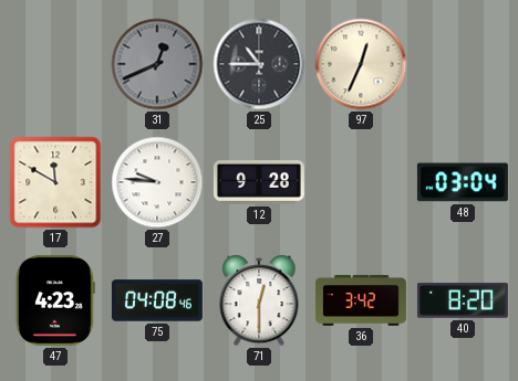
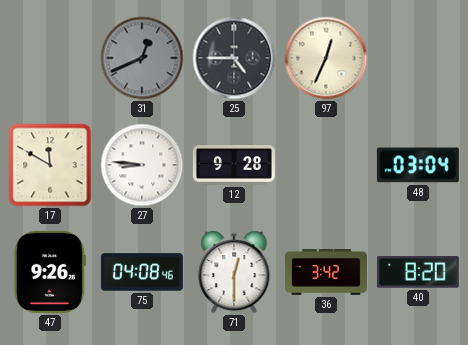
25: 10:45 -> 4:45 (234, 58)
27: 9:46 -> 8:46 (142, 165)
47: 4:23 -> 9:26 (50, 272)
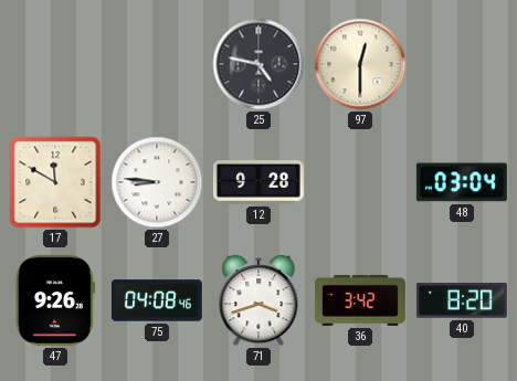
31: 12:41 -> none (142, 58)
25: 4:45 -> 4:47 (258, 64)
97: 12:34 -> 12:30 (360, 64)
71: 12:30 -> 3:42 (258, 300)
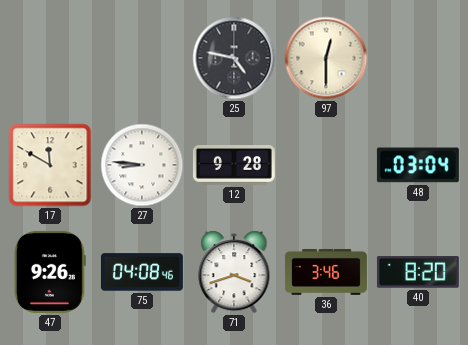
36: 3:42 -> 3:46 (326, 272)
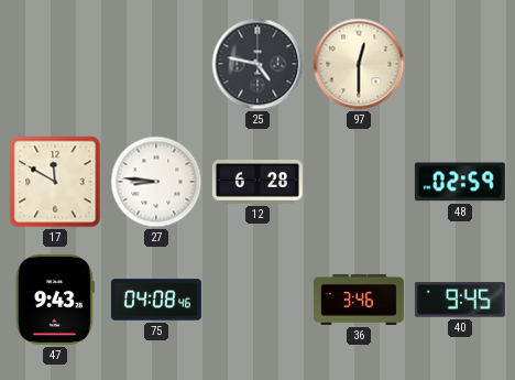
12: 9:28 -> 6:28 (257, 183)
48: 03:04 -> 02:59 (460, 182)
47: 9:26 -> 9:43 (55, 300)
71: 3:42 -> none (234, 272)
40: 8:20 -> 9:45 (460, 300)
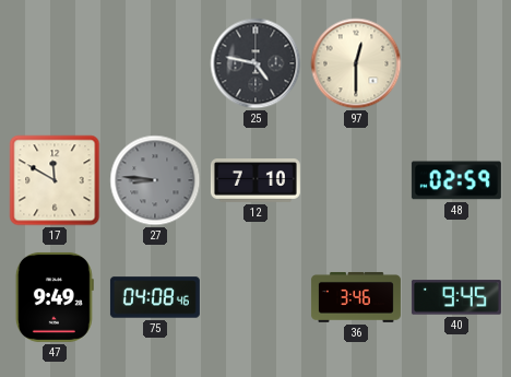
27 dial: white -> grey (155, 180)
12: 6:28 -> 7:10 (255, 181)
47: 9:43 -> 9:49 (55, 297)
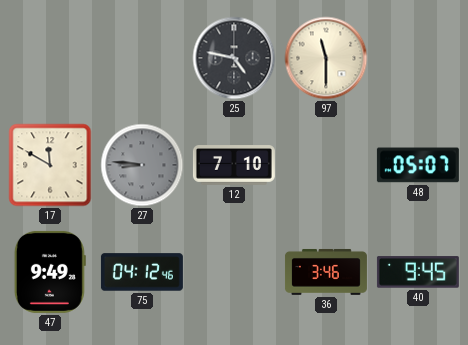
97: 12:30 -> 11:30 (326, 58)
48: 02:59 -> 05:07 (418, 165)
75: 04:08 -> 04:12 (142, 272)
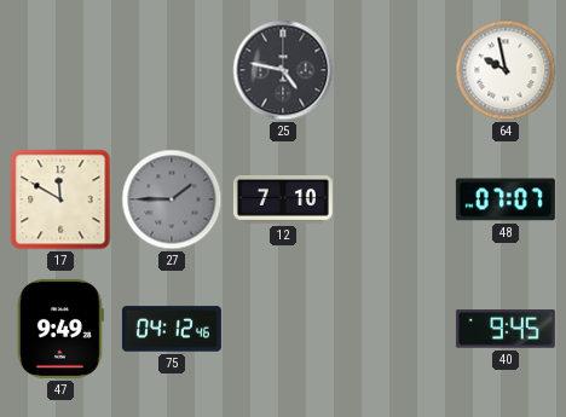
97: 11:30 -> none (326, 58)
64: none -> 9:58 (506, 70)
27: 8:46 -> 1:45 (172, 199)
48: 05:07 -> 07:07 (506, 199)
36: 3:46 -> none (326, 272)
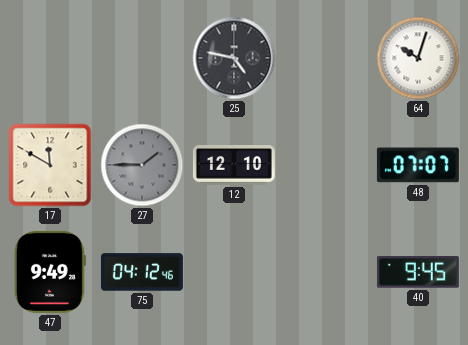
64: 9:58 -> 10:03 (418, 58)
12: 7:10 -> 12:10 (234, 166)
